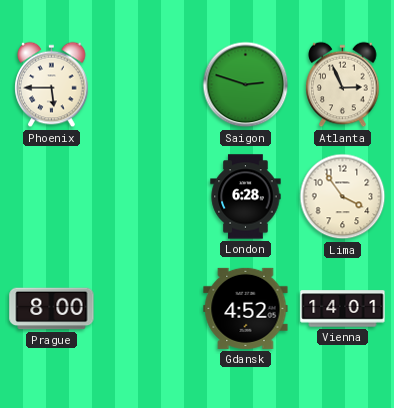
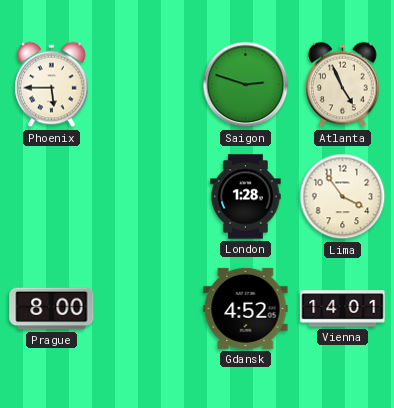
Atlanta: 2:56 -> 4:56 (343, 85)
London: 6:28 -> 1:28 (246, 197)
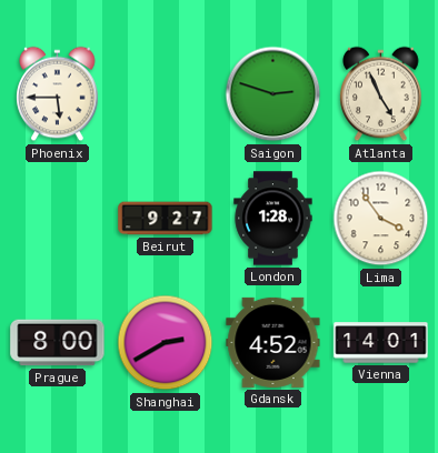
Beirut: none -> 9:27 (166, 219)
Shanghai: none -> 2:40 (166, 343)
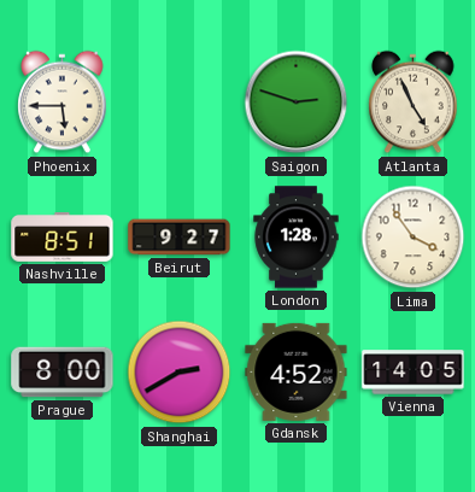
Nashville: none -> 8:51 (63, 236)
Vienna: 14:01 -> 14:05 (414, 373)
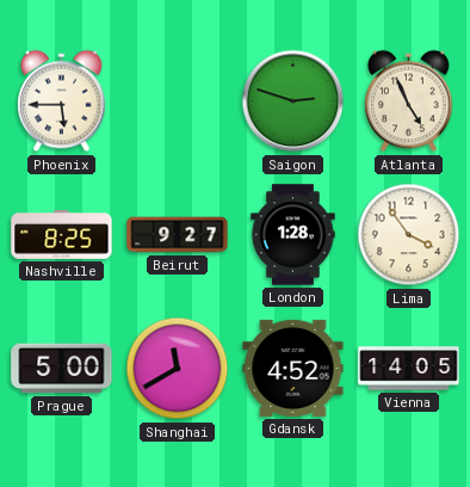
Nashville: 8:51 -> 8:25 (62, 234)
Prague: 8:00 -> 5:00 (62, 369)
Shanghai: 2:40 -> 11:40 (178, 369)
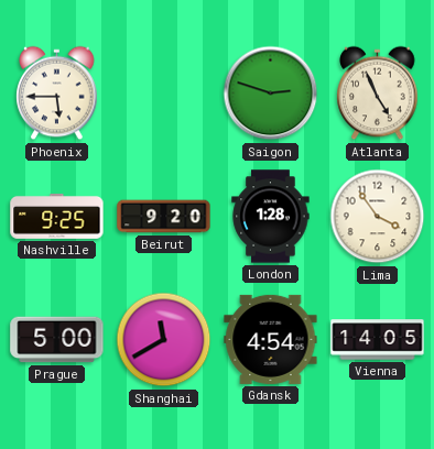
Nashville: 8:25 -> 9:25 (57, 216)
Beirut: 9:27 -> 9:20 (164, 217)
Gdansk: 4:52 -> 4:54 (271, 339)
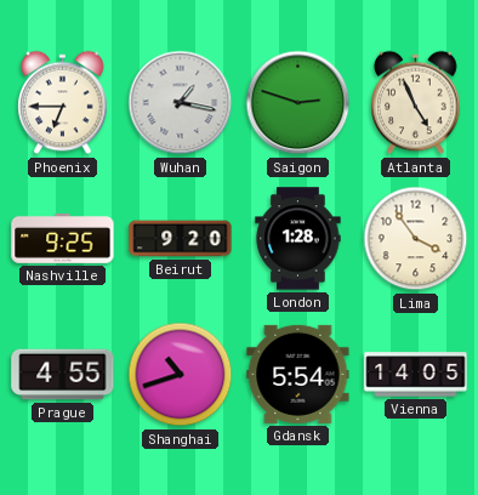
Phoenix: 5:45 -> 6:45 (63, 103)
Wuhan: none -> 1:17 (181, 103)
Prague: 5:00 -> 4:55 (63, 375)
Shanghai: 11:40 -> 10:42 (181, 375)
Gdansk: 4:54 -> 5:54 (298, 374)
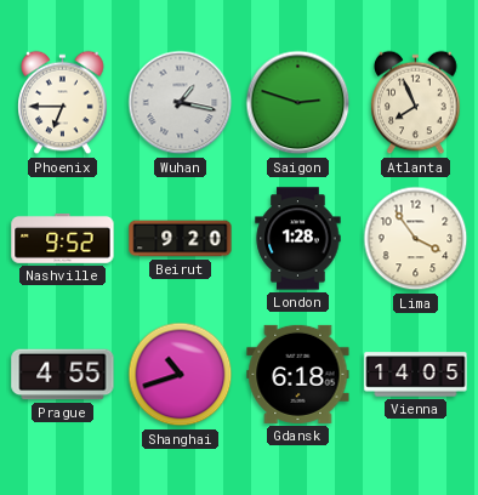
Atlanta: 4:56 -> 7:56 (416, 103)
Nashville: 9:25 -> 9:52 (63, 238)
Gdansk: 5:54 -> 6:18 (298, 374)
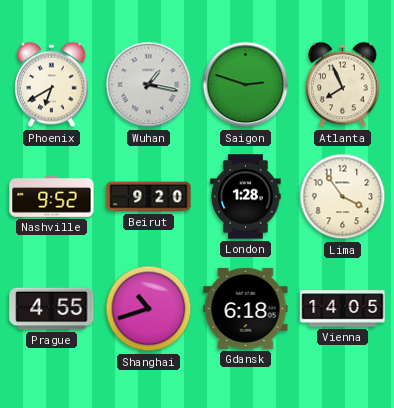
Phoenix: 6:45 -> 6:40 (52, 85)
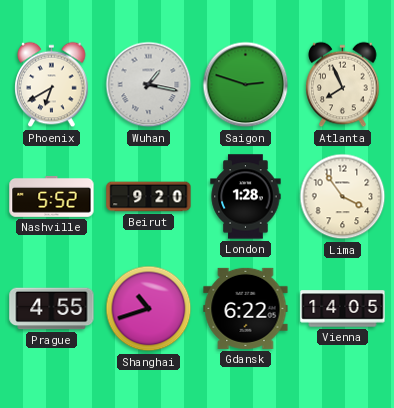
Nashville: 9:52 -> 5:52 (52, 196)
Gdansk: 6:18 -> 6:22 (246, 308)
